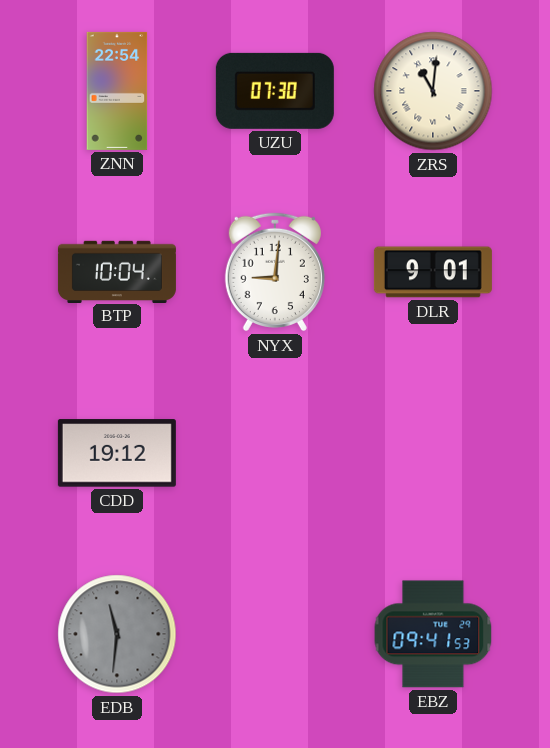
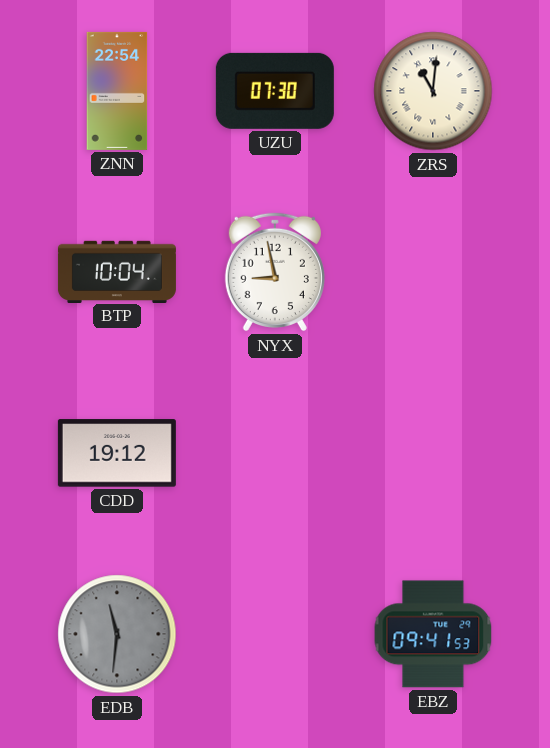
NYX: 9:01 -> 8:58 (275, 272)
DLR: 9:01 -> none (433, 272)
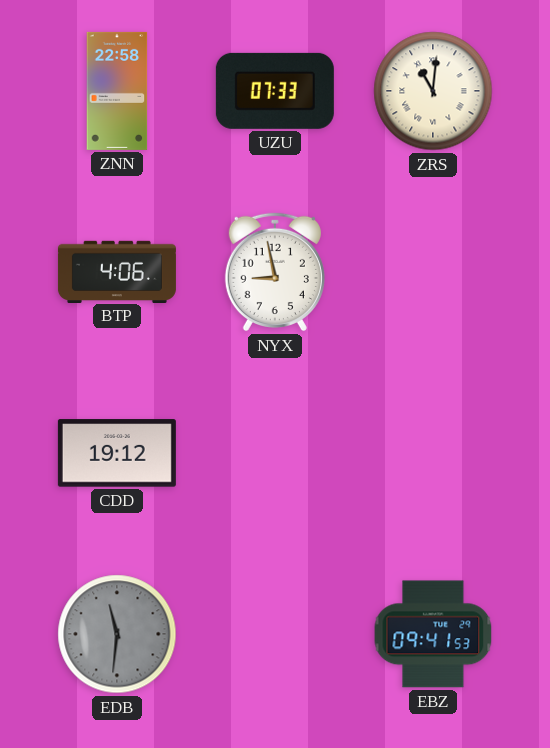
ZNN: 22:54 -> 22:58 (117, 91)
UZU: 07:30 -> 07:33 (275, 91)
BTP: 10:04 -> 4:06 (117, 271)
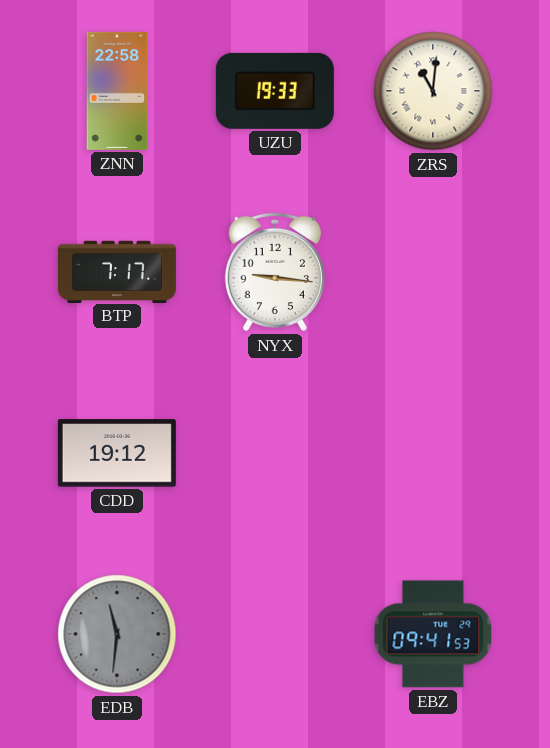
UZU: 07:33 -> 19:33 (275, 91)
BTP: 4:06 -> 7:17 (117, 271)
NYX: 8:58 -> 9:16 (275, 272)
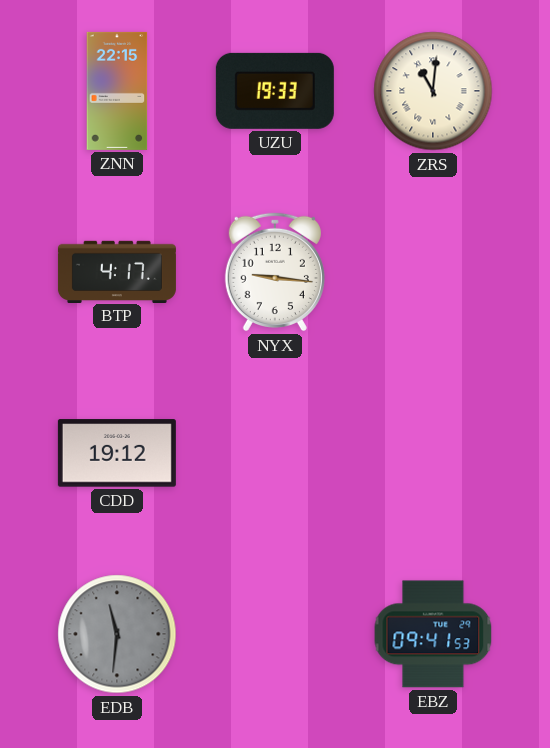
ZNN: 22:58 -> 22:15 (117, 91)
BTP: 7:17 -> 4:17 (117, 271)
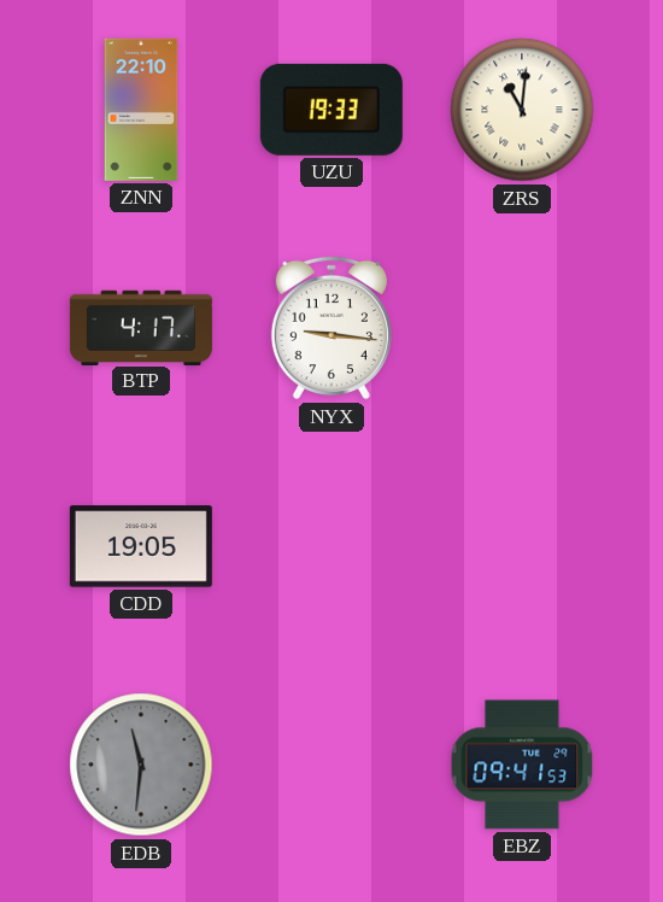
ZNN: 22:15 -> 22:10 (141, 110)
CDD: 19:12 -> 19:05 (141, 546)
